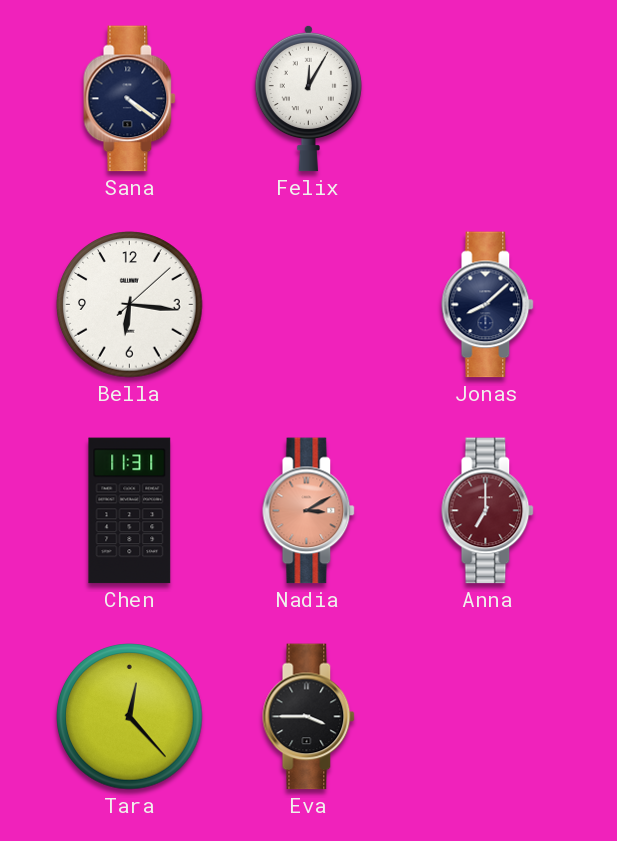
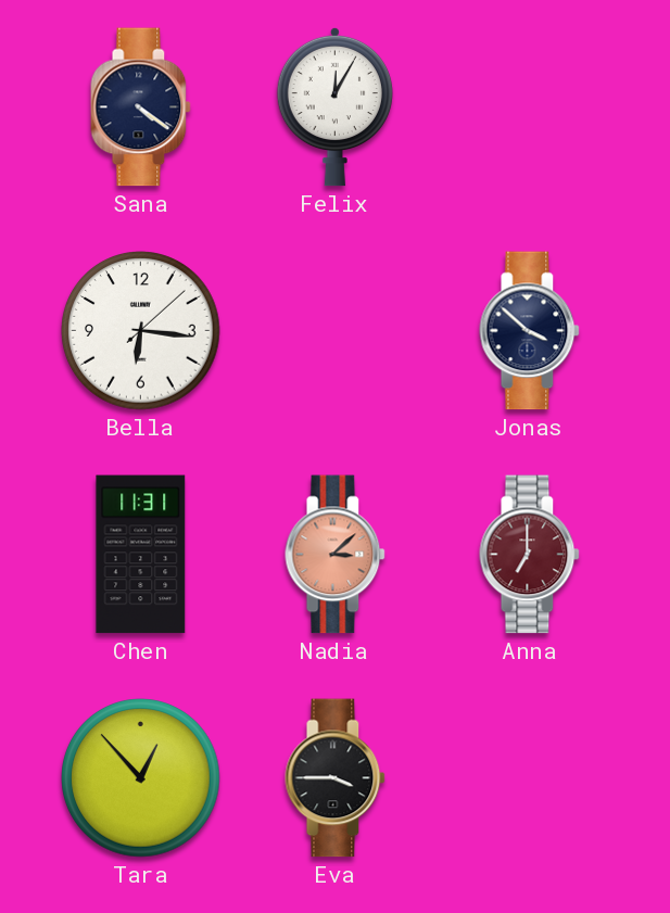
Jonas: 8:08 -> 3:52 (530, 331)
Nadia: 3:10 -> 3:08 (336, 555)
Tara: 12:23 -> 12:53 (141, 778)
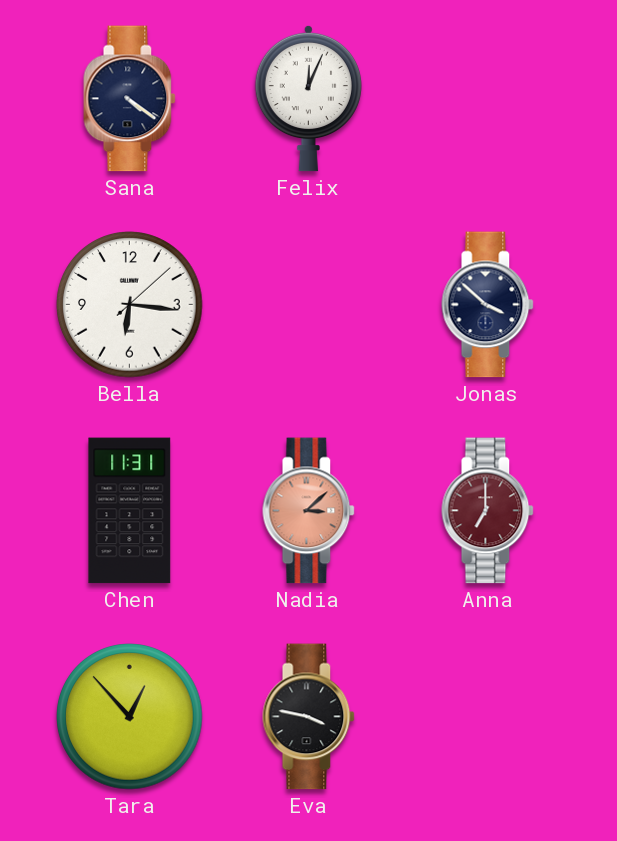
Felix: 12:05 -> 12:04 (308, 98)
Eva: 3:45 -> 3:47 (309, 717)
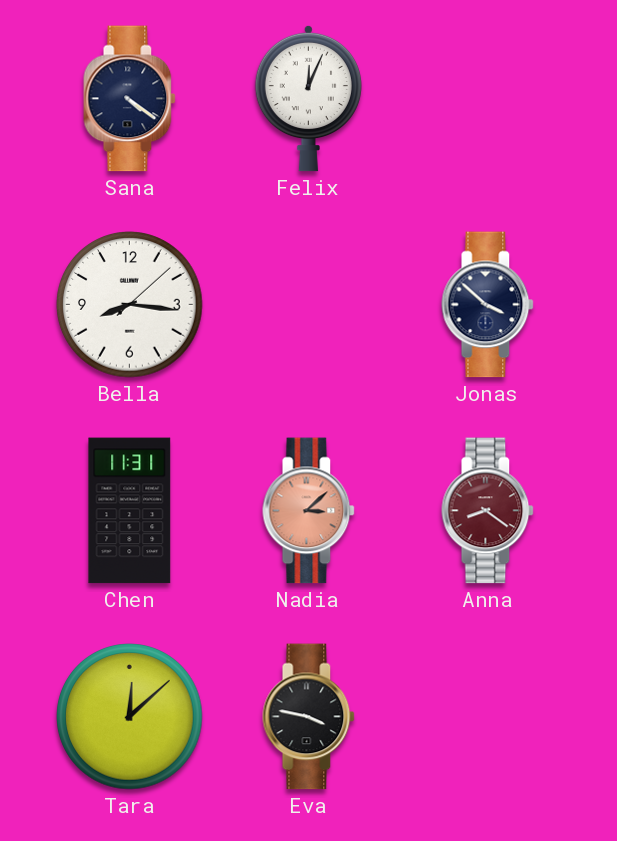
Bella: 6:16 -> 8:16 (130, 305)
Anna: 7:00 -> 8:21 (488, 511)
Tara: 12:53 -> 12:08 (130, 717)
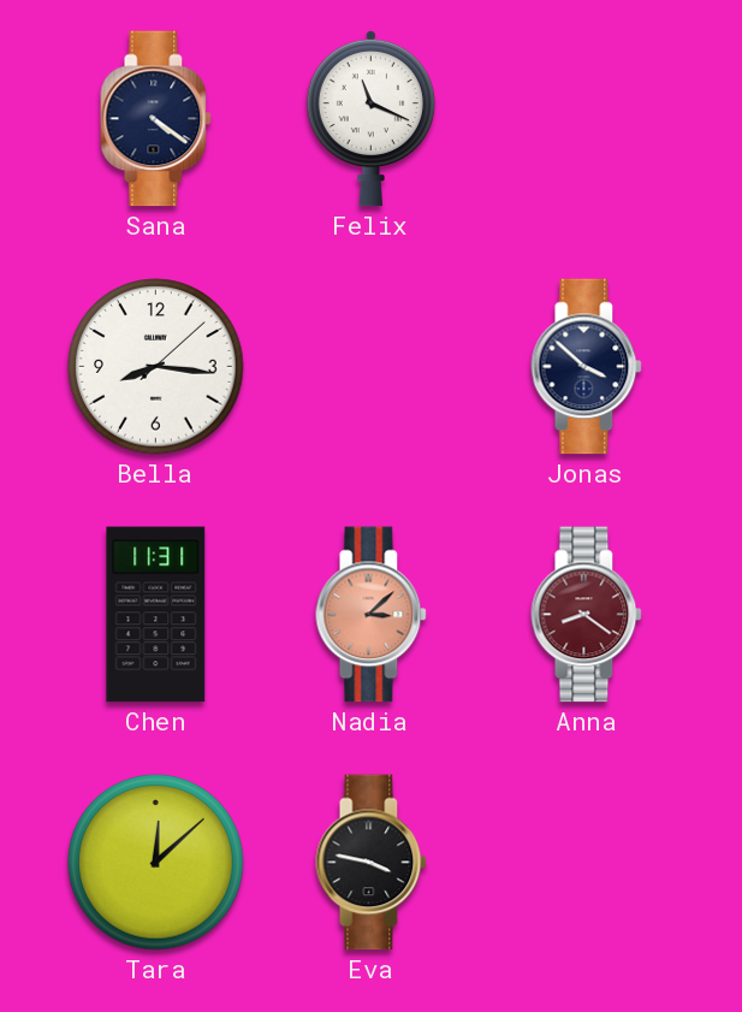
Felix: 12:04 -> 11:19 (370, 118)
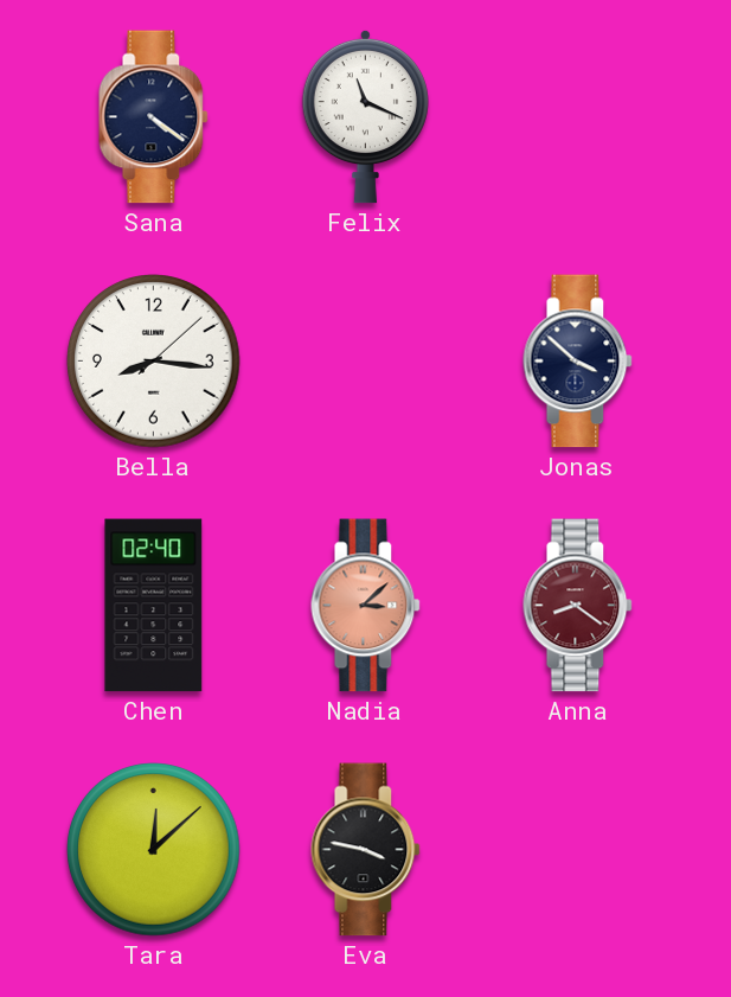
Chen: 11:31 -> 02:40 (154, 606)
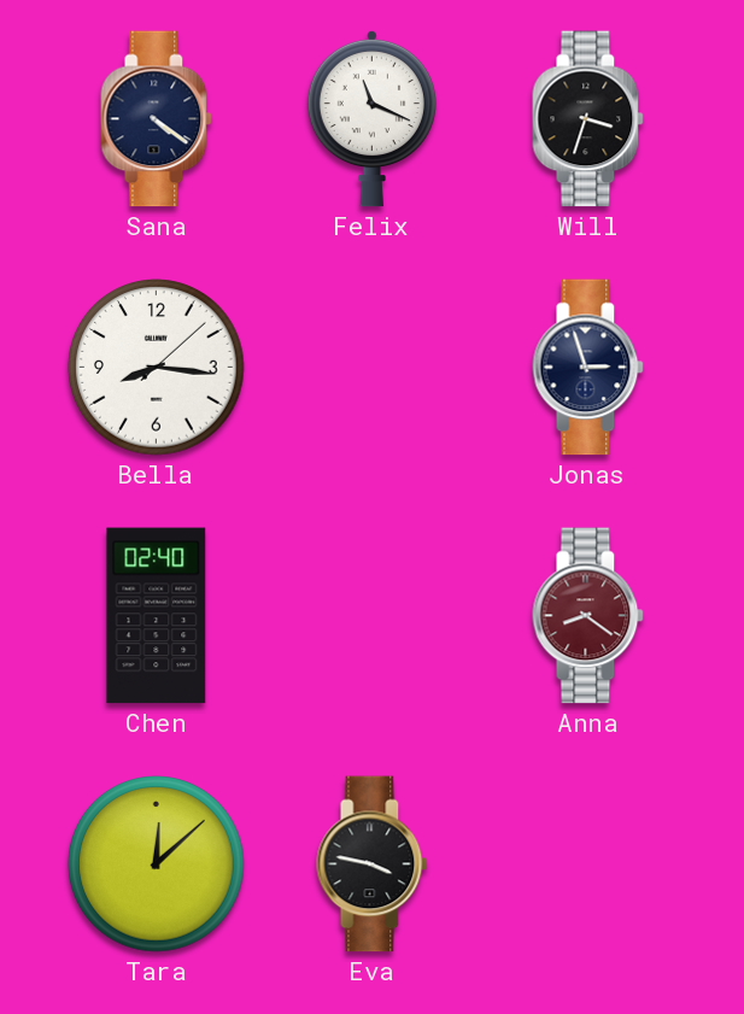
Will: none -> 3:33 (588, 119)
Jonas: 3:52 -> 2:57 (588, 368)
Nadia: 3:08 -> none (366, 606)
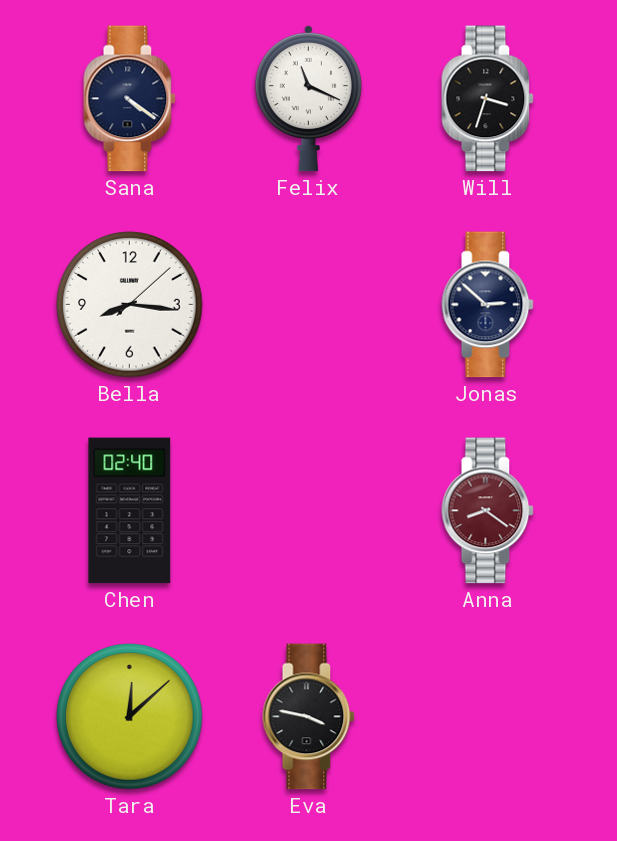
Jonas: 2:57 -> 2:52 (488, 305)
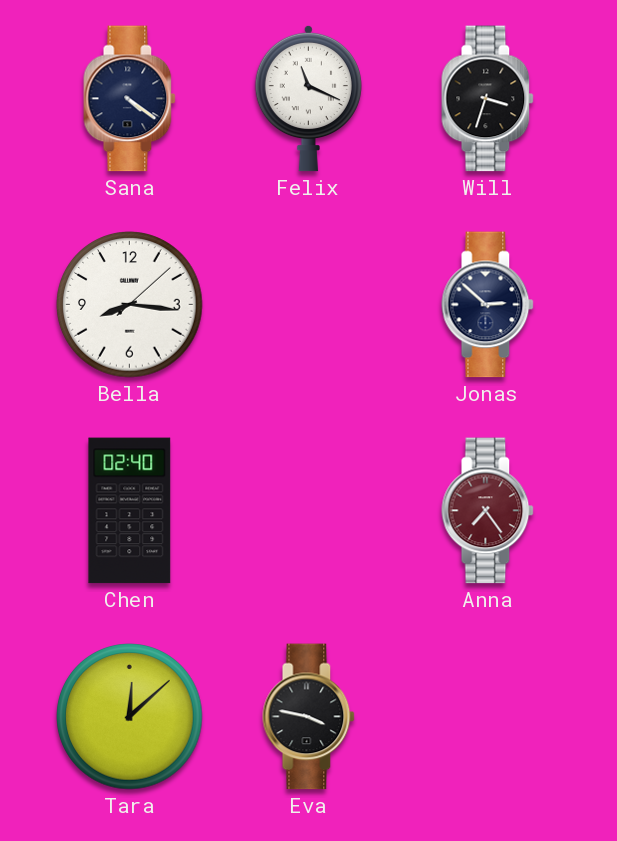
Anna: 8:21 -> 7:24 (488, 511)
